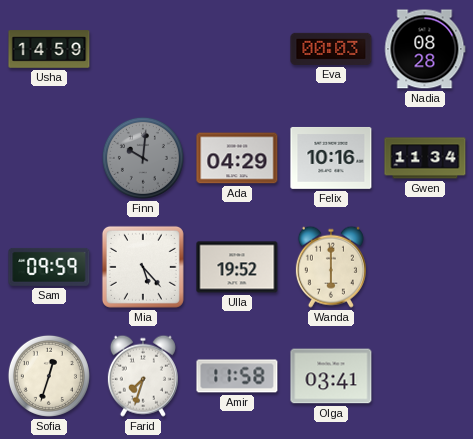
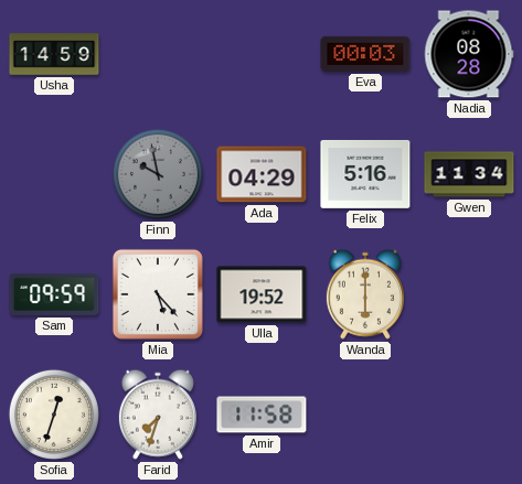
Finn: 10:01 -> 9:58 (158, 174)
Felix: 10:16 -> 5:16 (365, 174)
Olga: 03:41 -> none (331, 376)
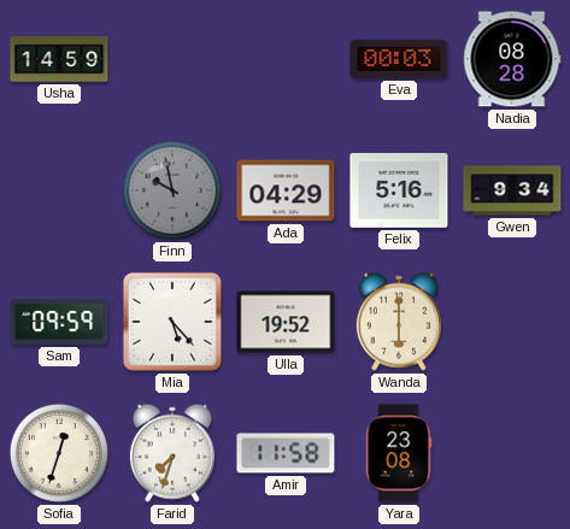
Gwen: 11:34 -> 9:34 (512, 190)
Yara: none -> 23:08 (399, 453)
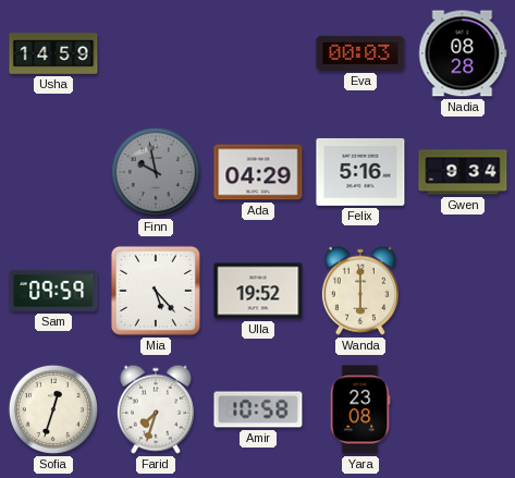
Amir: 11:58 -> 10:58 (258, 409)
